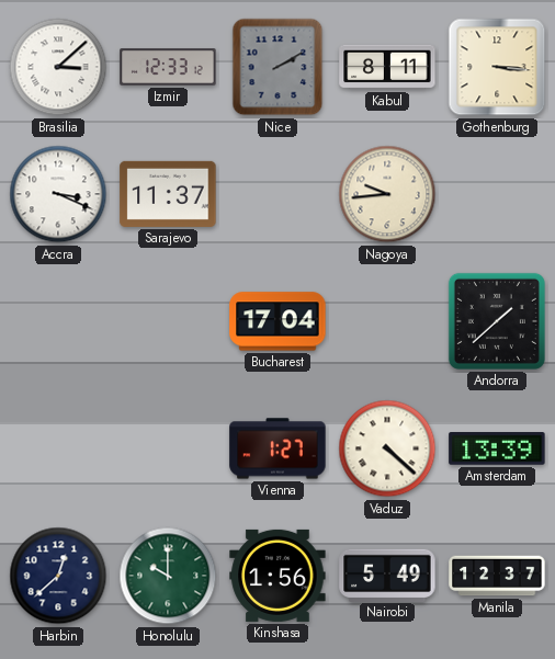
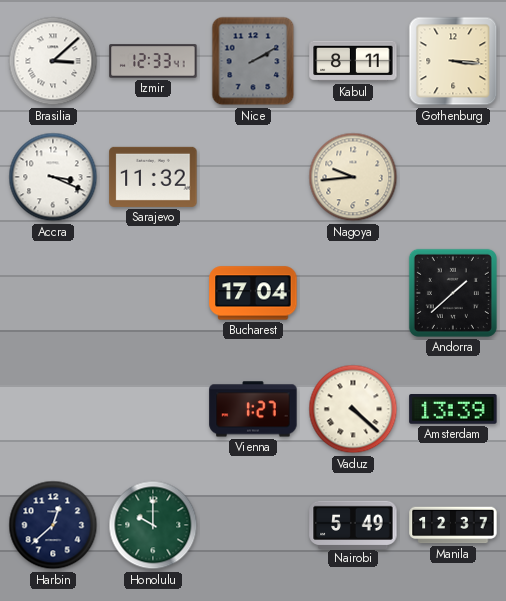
Izmir: 12:33:12 -> 12:33:41 (153, 61)
Sarajevo: 11:37 -> 11:32 (153, 177)
Kinshasa: 1:56 -> none (277, 576)
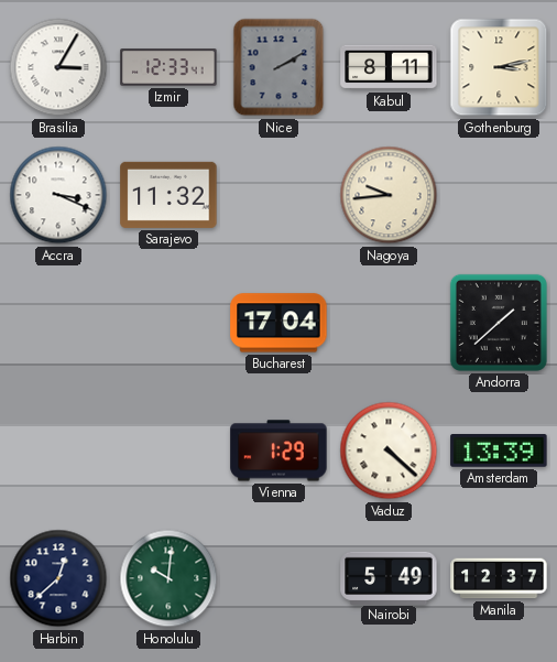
Brasilia: 3:08 -> 3:05 (58, 67)
Gothenburg: 3:16 -> 3:13 (499, 67)
Vienna: 1:27 -> 1:29 (278, 451)
Honolulu: 10:00 -> 10:01 (168, 578)
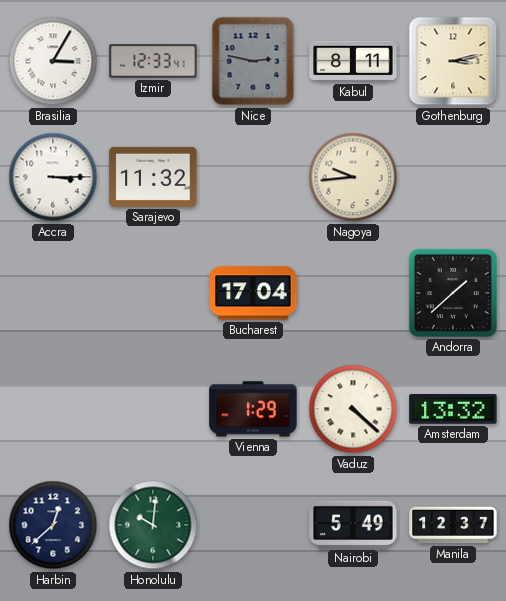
Nice: 2:10 -> 2:47 (253, 61)
Accra: 3:19 -> 3:15 (53, 177)
Amsterdam: 13:39 -> 13:32 (453, 409)
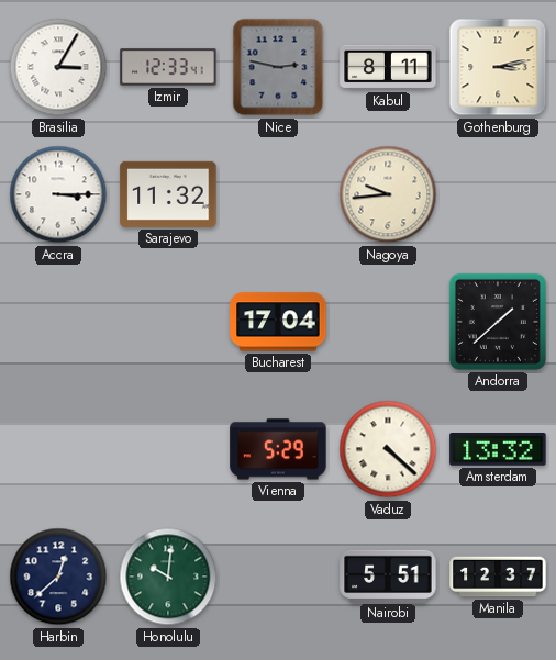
Vienna: 1:29 -> 5:29 (278, 449)
Nairobi: 5:49 -> 5:51 (388, 575)
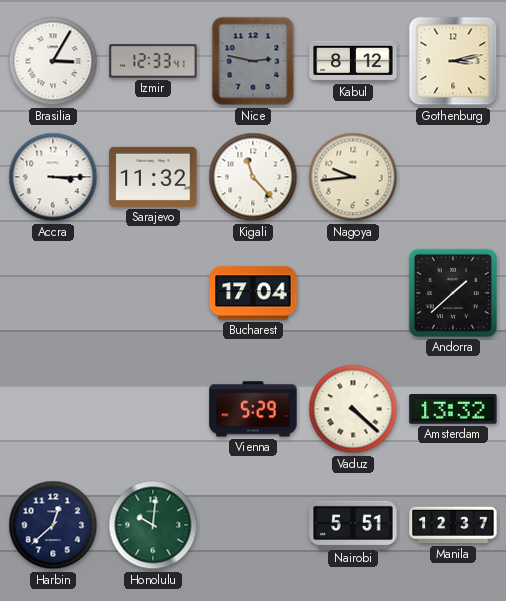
Kabul: 8:11 -> 8:12 (353, 61)
Kigali: none -> 11:23 (253, 177)
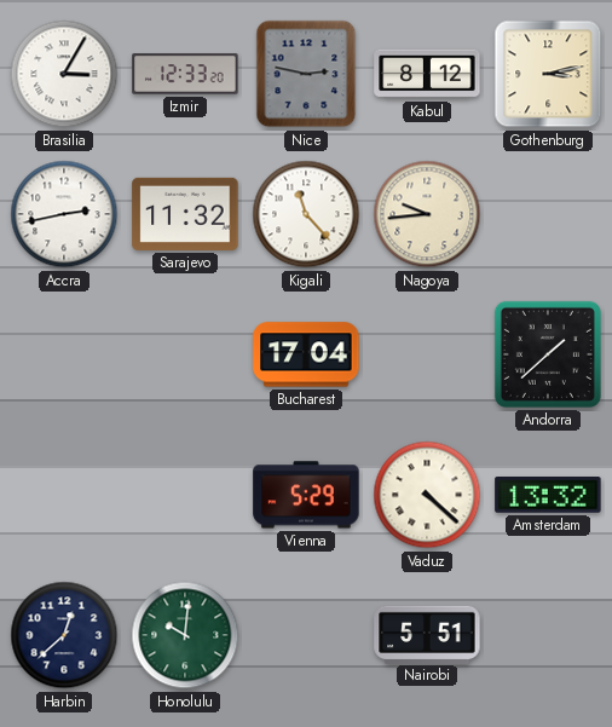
Izmir: 12:33:41 -> 12:33:20 (185, 74)
Accra: 3:15 -> 2:43 (64, 214)
Manila: 12:37 -> none (453, 525)
